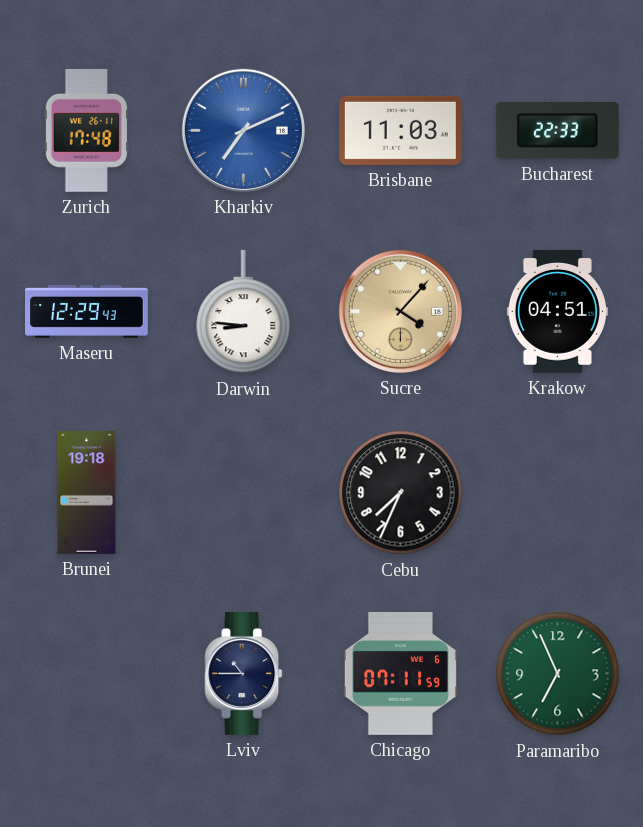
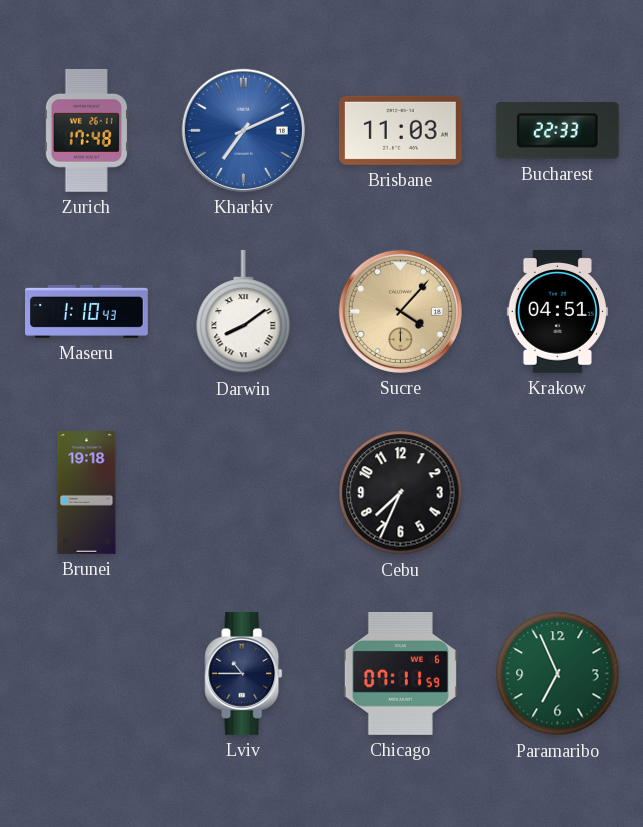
Maseru: 12:29 -> 1:10 (87, 311)
Darwin: 8:46 -> 8:09 (244, 312)
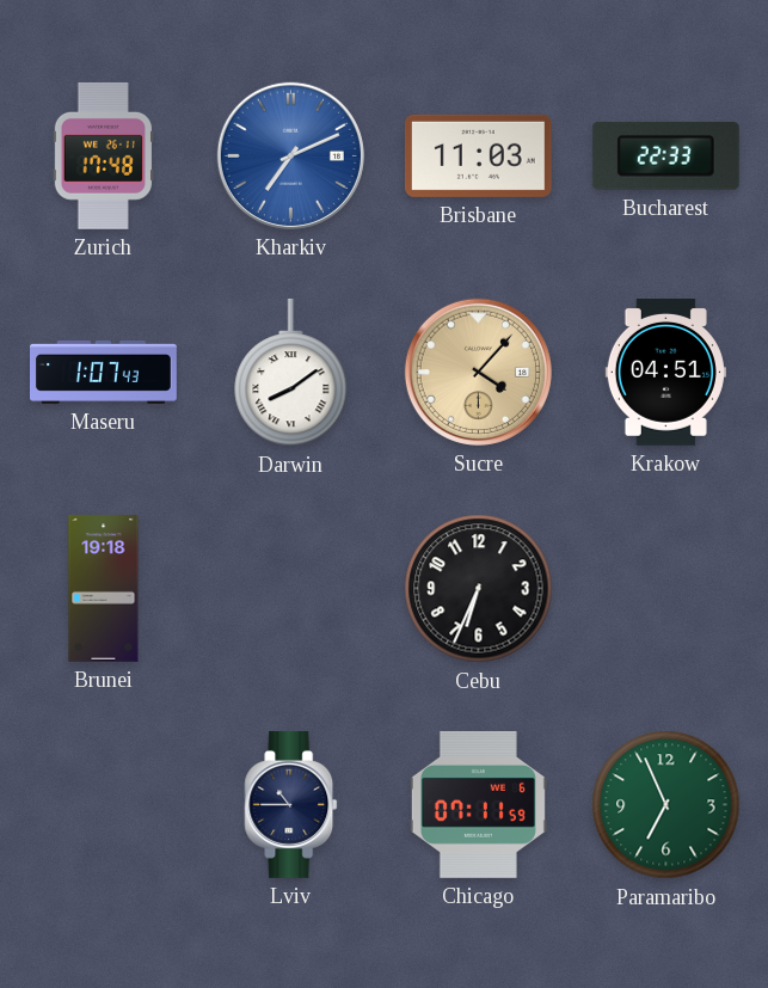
Maseru: 1:10 -> 1:07 (104, 372)
Cebu: 7:34 -> 6:34 (479, 589)
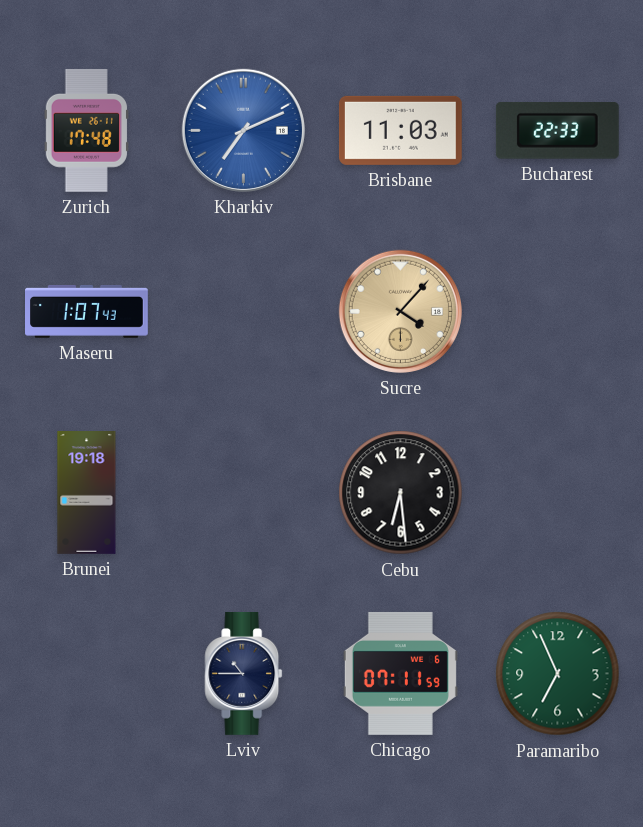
Darwin: 8:09 -> none (291, 373)
Krakow: 04:51 -> none (665, 373)
Cebu: 6:34 -> 6:29 (401, 493)
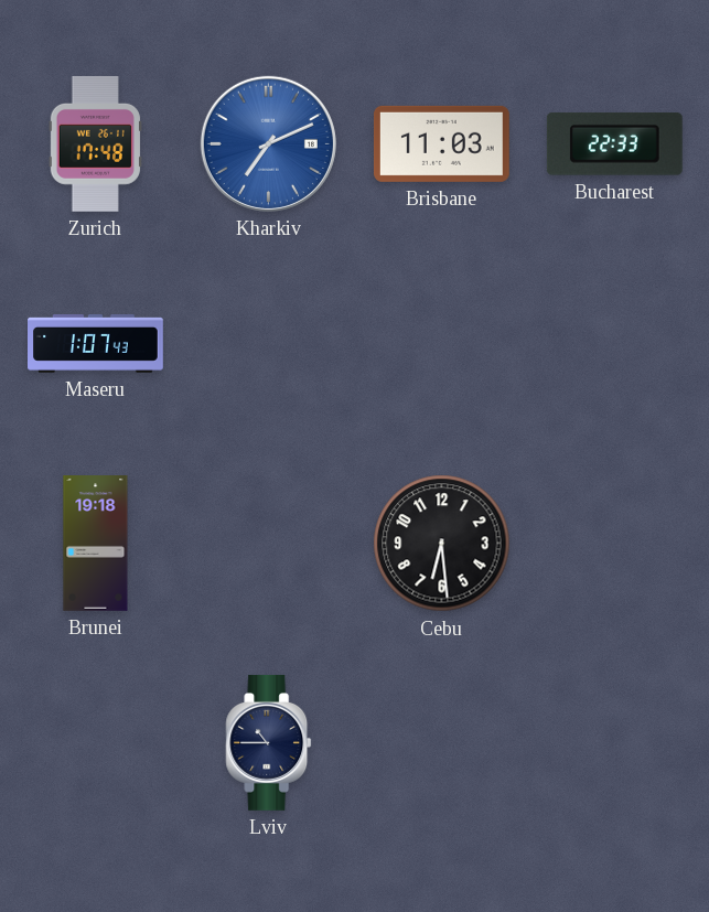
Sucre: 4:07 -> none (400, 311)
Chicago: 07:11 -> none (400, 674)
Paramaribo: 6:56 -> none (558, 674)
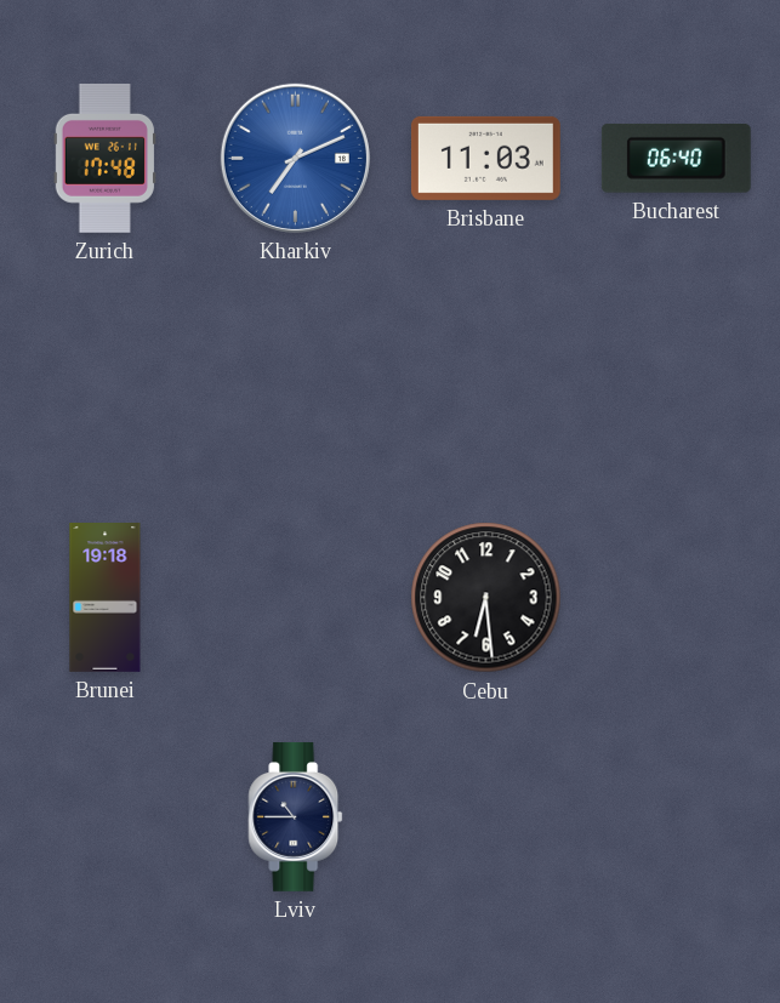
Bucharest: 22:33 -> 06:40 (676, 158)
Maseru: 1:07 -> none (96, 343)
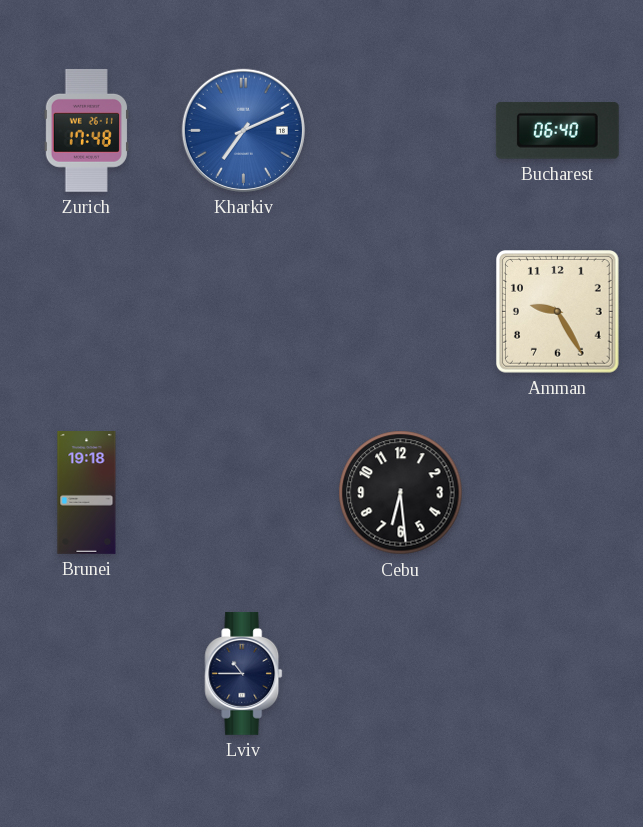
Brisbane: 11:03 -> none (485, 158)
Amman: none -> 9:25 (558, 312)
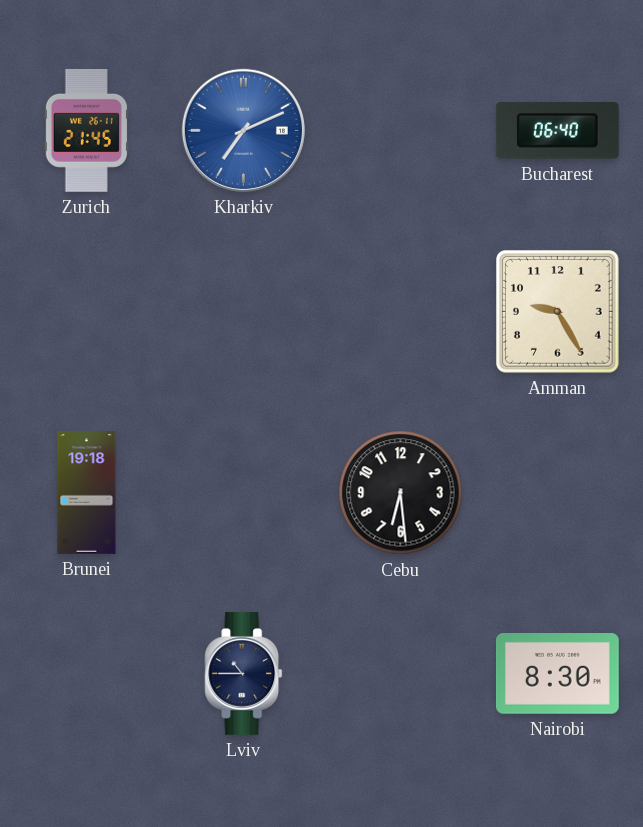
Zurich: 17:48 -> 21:45 (86, 130)
Nairobi: none -> 8:30 (557, 674)
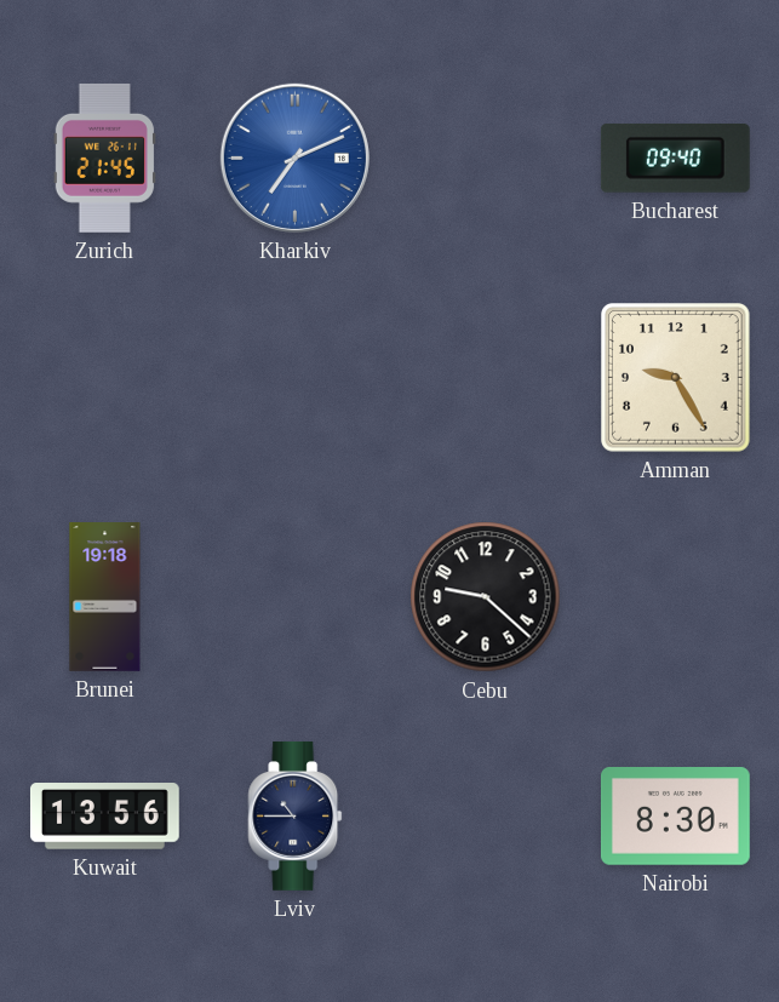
Bucharest: 06:40 -> 09:40 (675, 158)
Cebu: 6:29 -> 9:22 (486, 597)
Kuwait: none -> 13:56 (104, 817)
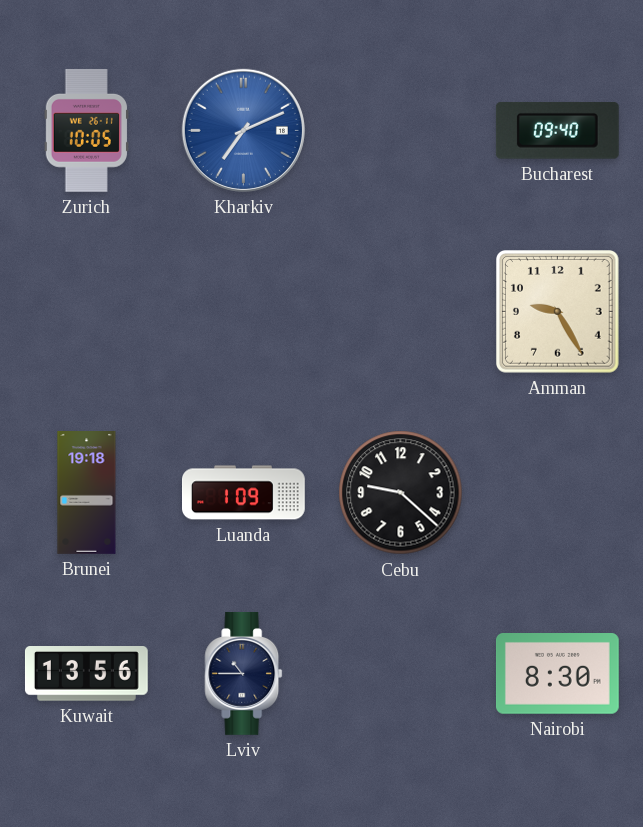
Zurich: 21:45 -> 10:05 (86, 130)
Luanda: none -> 1:09 (244, 493)
